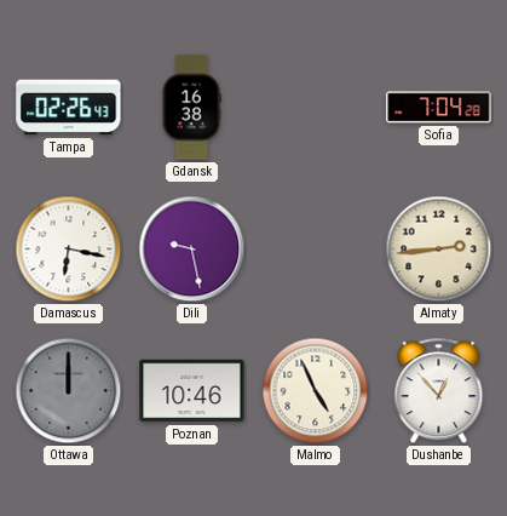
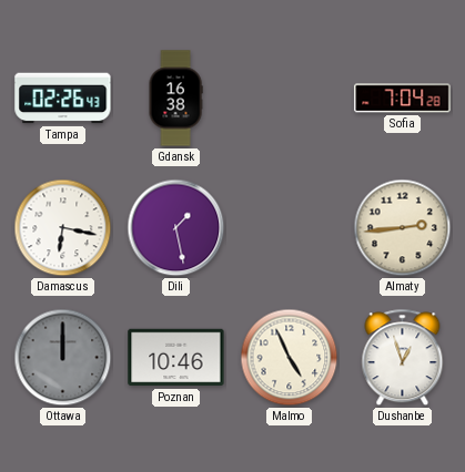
Dili: 9:28 -> 1:28 (176, 228)
Dushanbe: 12:53 -> 12:57 (403, 358)
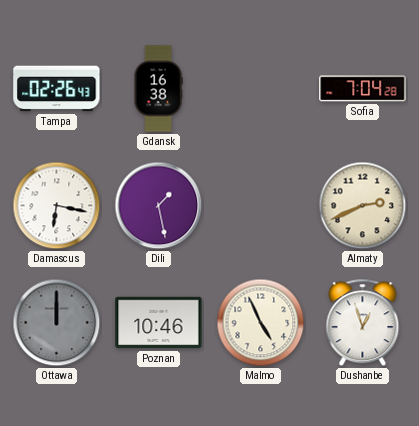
Almaty: 2:44 -> 2:41 (363, 206)
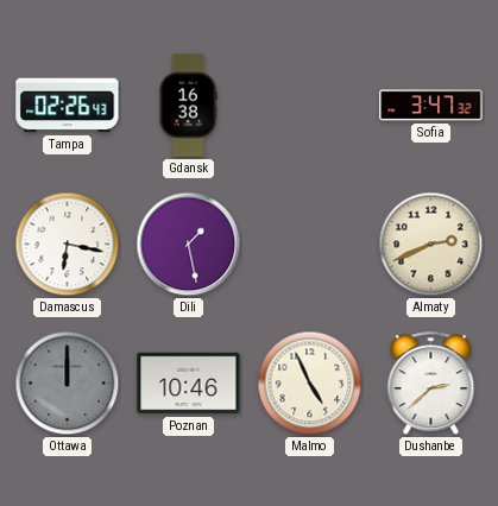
Sofia: 7:04 -> 3:47 (431, 106)
Dushanbe: 12:57 -> 2:38 (431, 384)
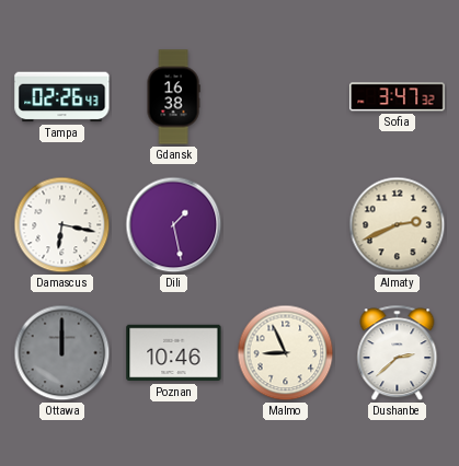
Malmo: 4:56 -> 8:56 (286, 353)
